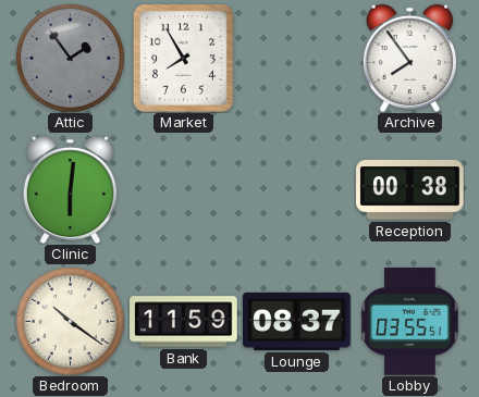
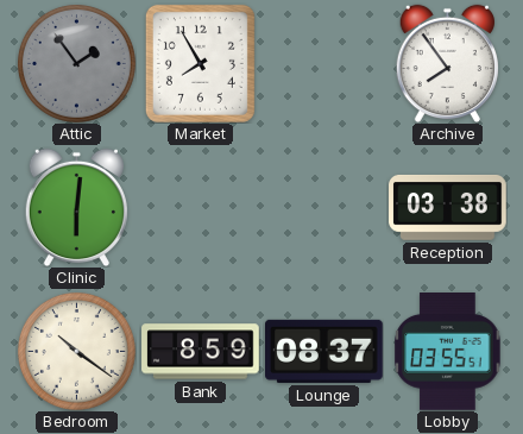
Reception: 00:38 -> 03:38 (448, 207)
Bank: 11:59 -> 8:59 (201, 352)
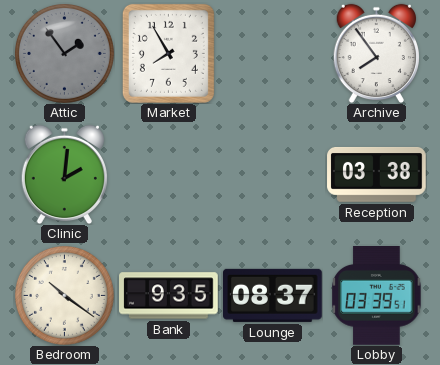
Clinic: 6:01 -> 2:01 (64, 174)
Bank: 8:59 -> 9:35 (169, 296)
Lobby: 03:55 -> 03:39 (377, 296)
